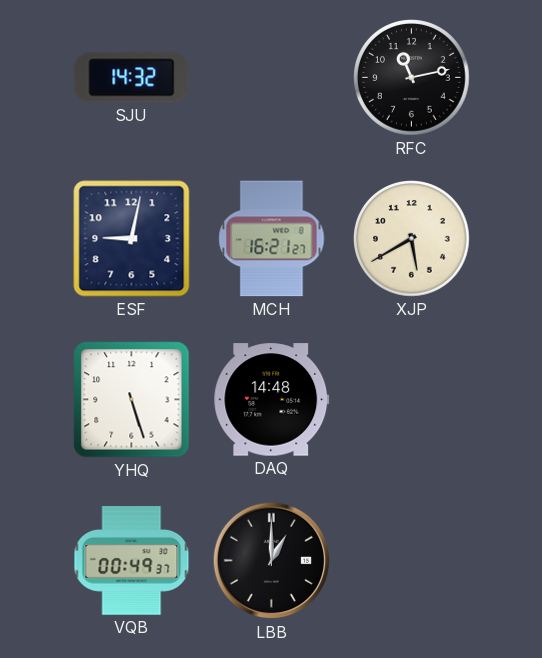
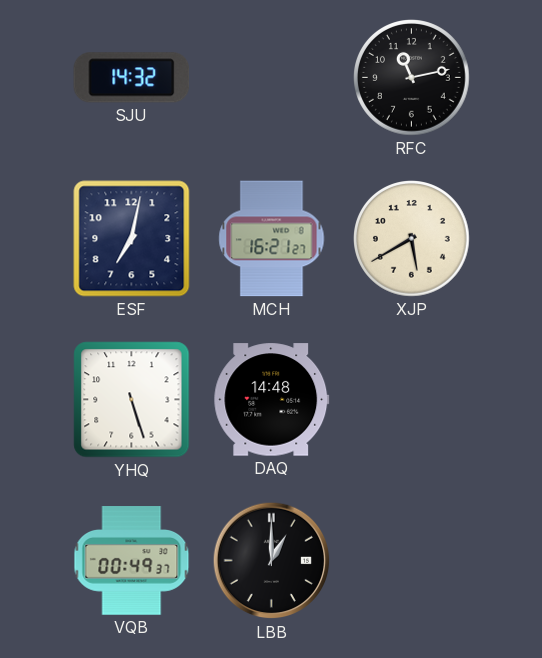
ESF: 9:02 -> 7:02 (132, 239)
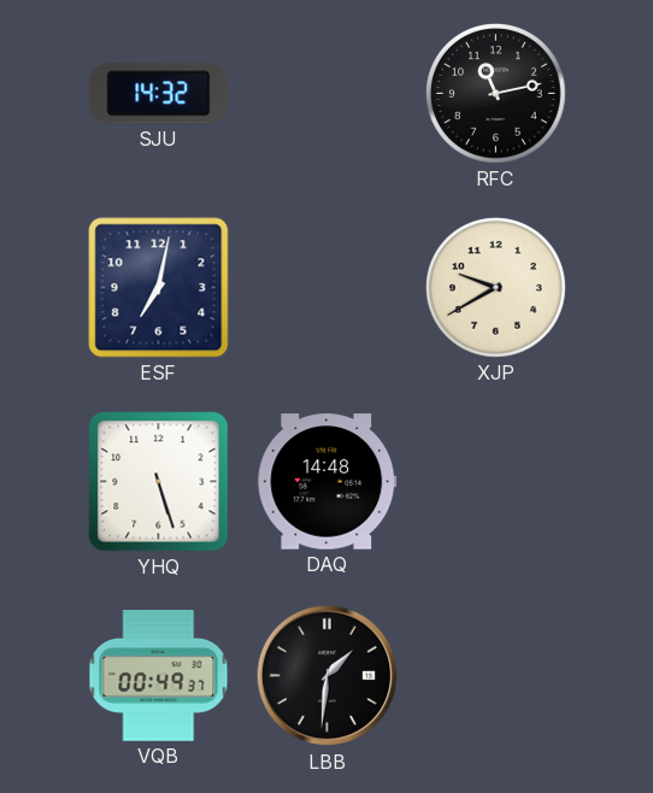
MCH: 16:21 -> none (272, 239)
XJP: 5:40 -> 9:40 (496, 288)
LBB: 1:00 -> 1:31 (328, 676)
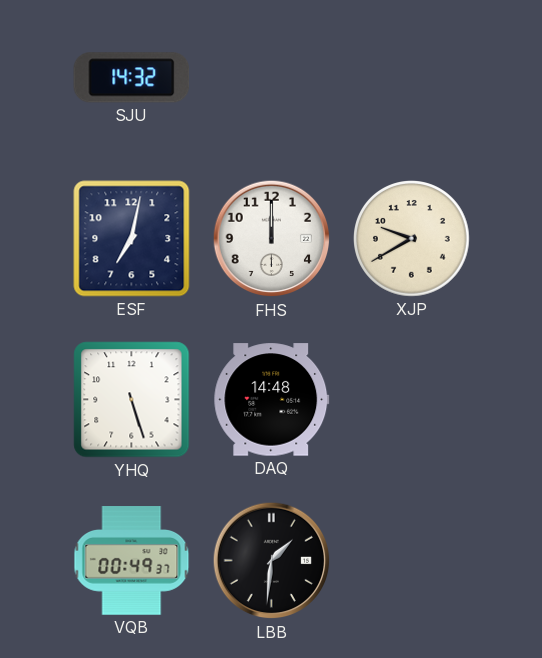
RFC: 11:13 -> none (496, 94)
FHS: none -> 12:00 (272, 239)
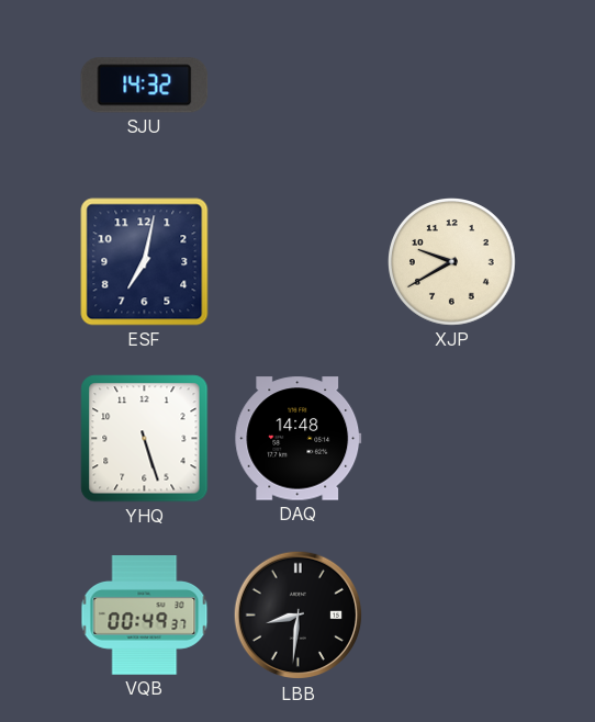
FHS: 12:00 -> none (272, 239)
LBB: 1:31 -> 8:31 (299, 616)
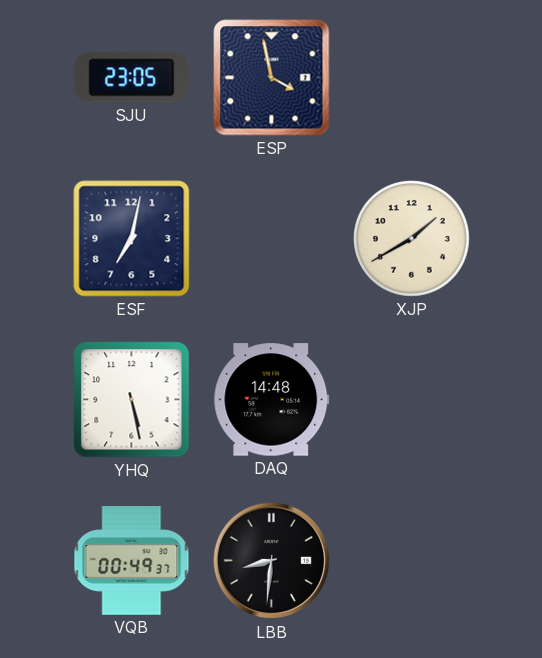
SJU: 14:32 -> 23:05 (132, 78)
ESP: none -> 3:58 (272, 78)
XJP: 9:40 -> 1:40 (412, 239)
YHQ: 5:27 -> 5:28 (132, 400)
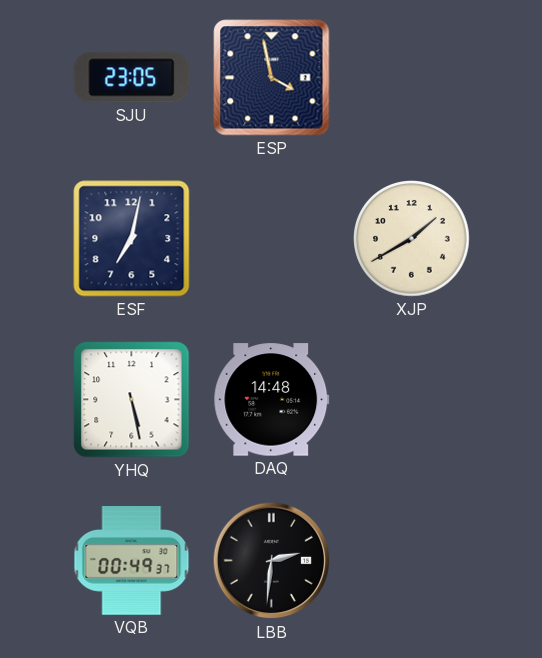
LBB: 8:31 -> 2:31 (272, 561)
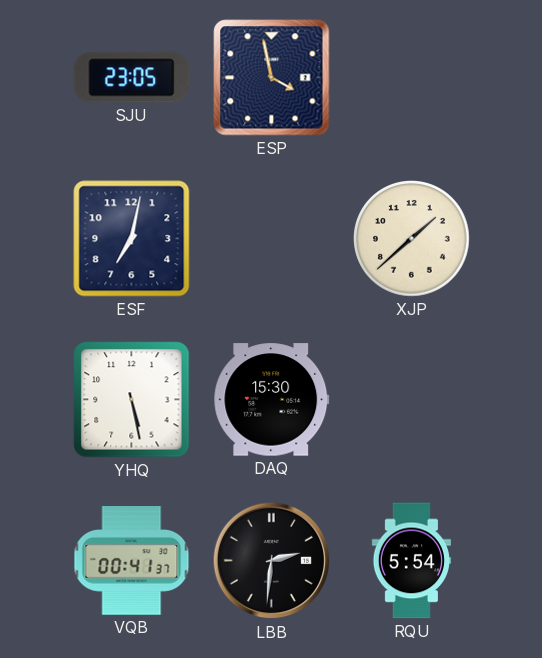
XJP: 1:40 -> 1:38 (412, 239)
DAQ: 14:48 -> 15:30 (272, 400)
VQB: 00:49 -> 00:41 (132, 561)
RQU: none -> 5:54 (411, 561)
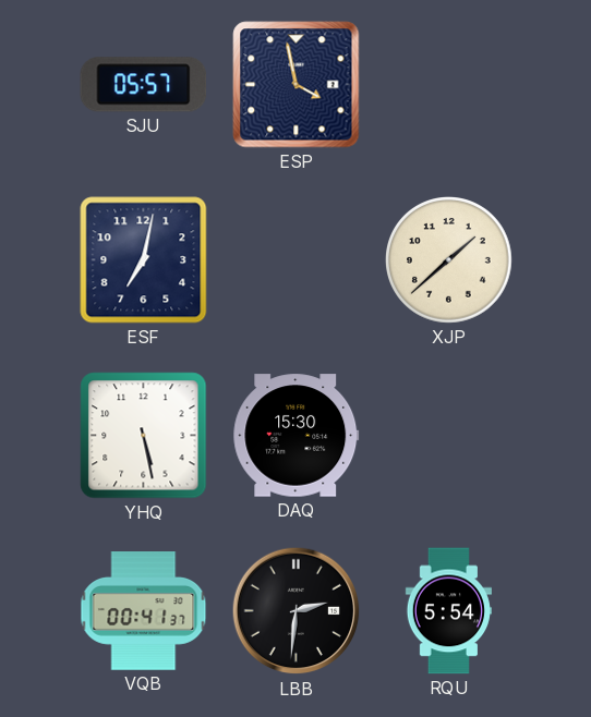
SJU: 23:05 -> 05:57 (144, 85)
